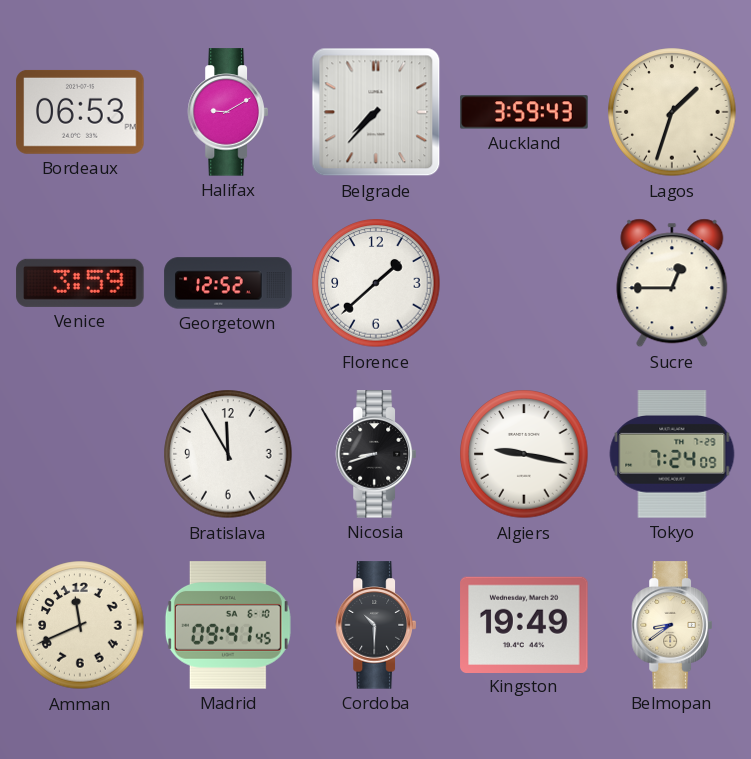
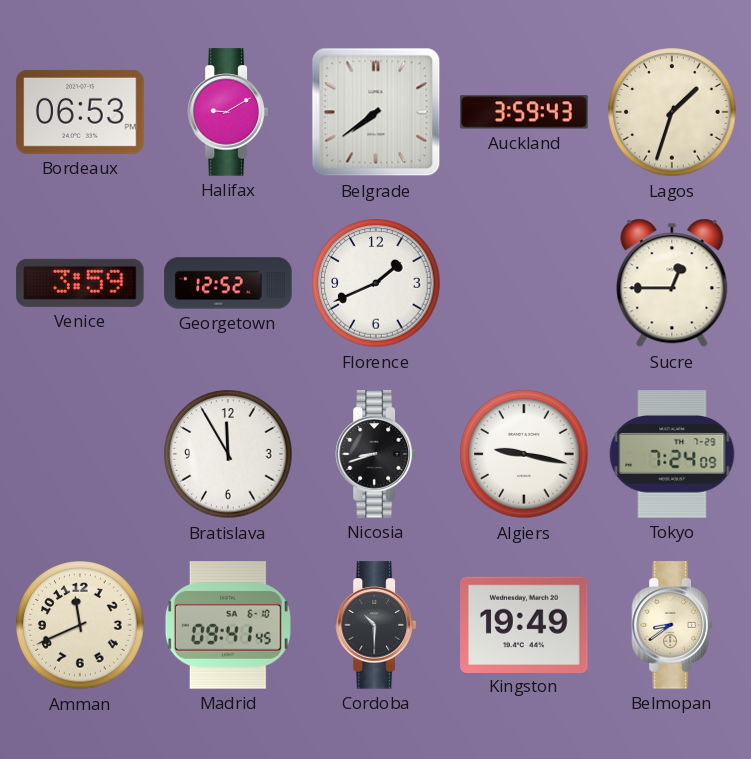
Belgrade: 7:37 -> 7:39 (376, 112)
Florence: 1:38 -> 1:41 (376, 283)
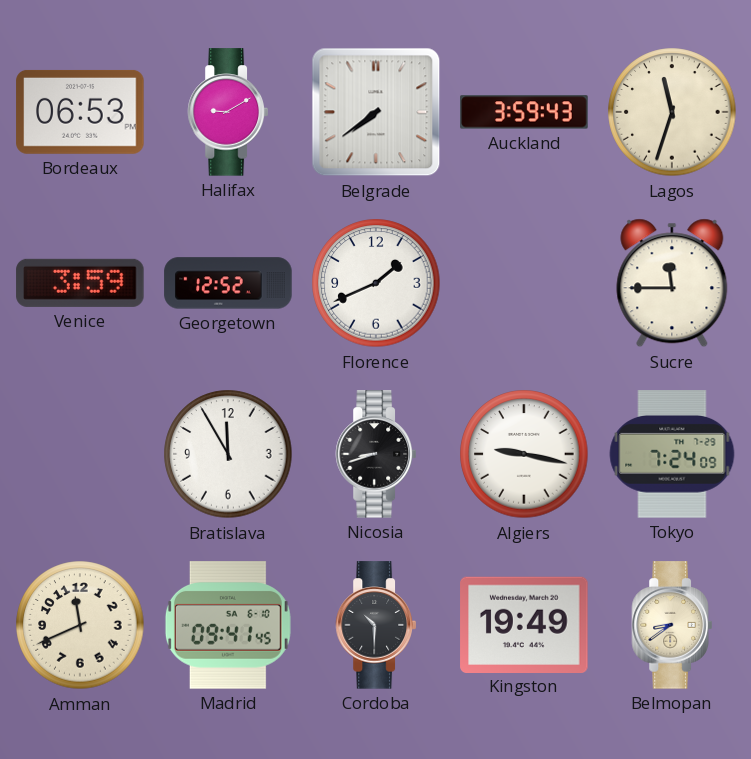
Lagos: 1:33 -> 11:33 (672, 112)
Sucre: 12:45 -> 11:45 (672, 283)
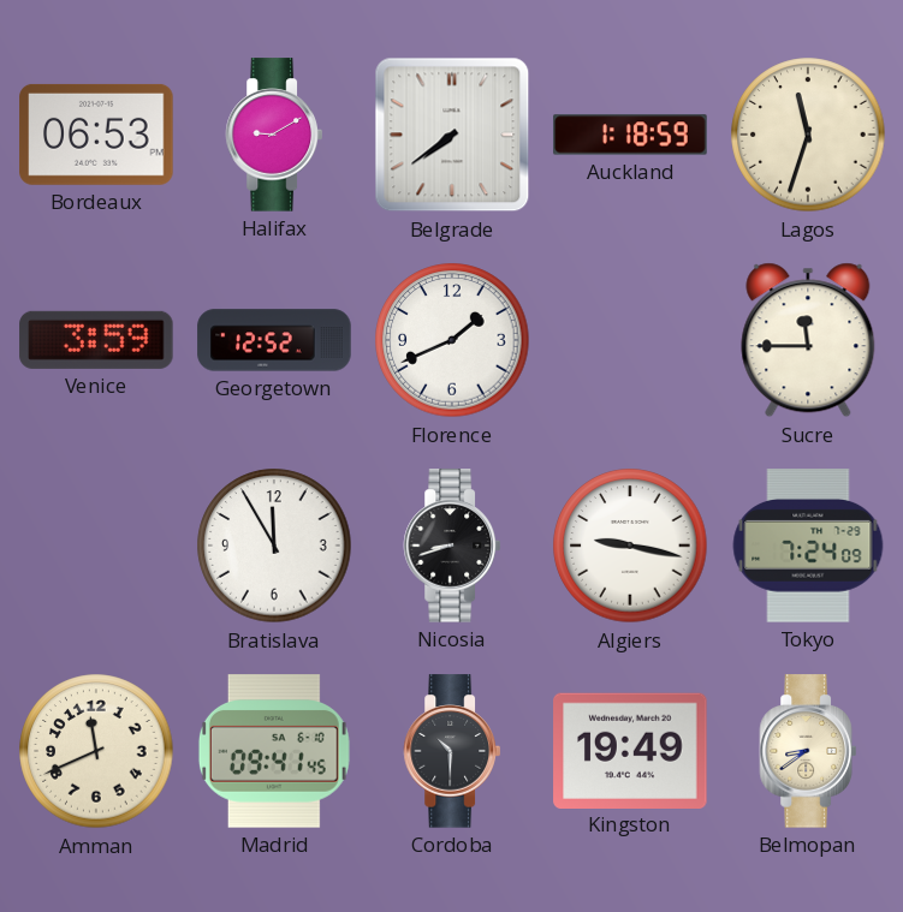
Auckland: 3:59 -> 1:18 (630, 135)
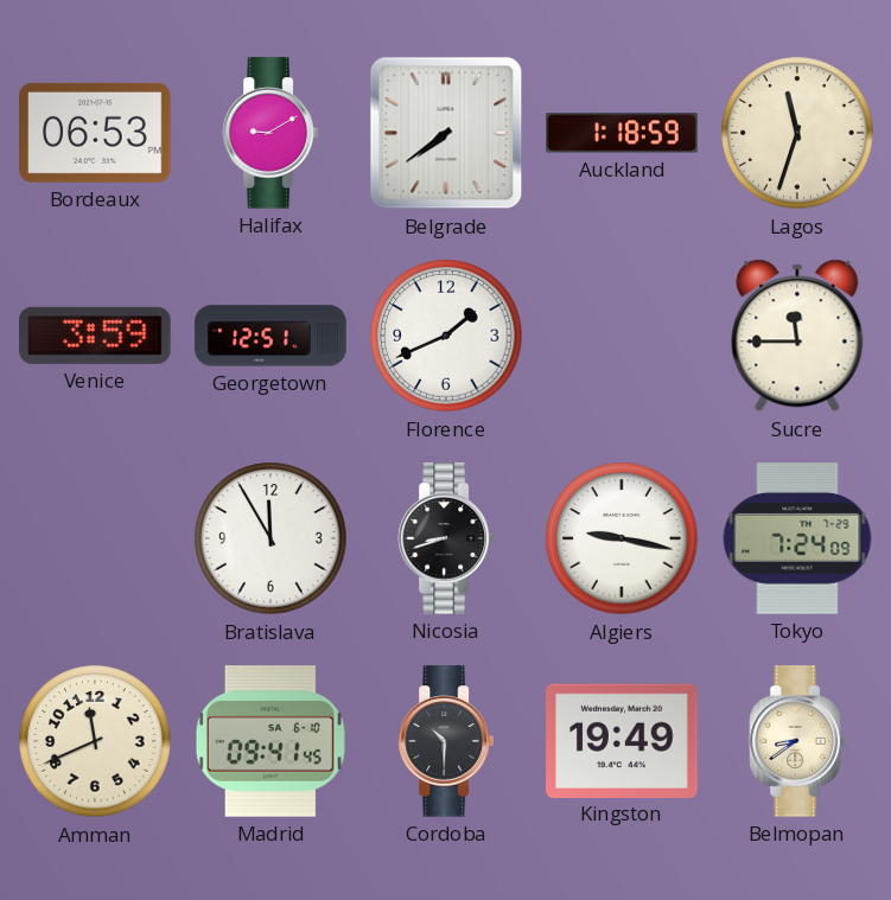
Georgetown: 12:52 -> 12:51 (271, 336)
